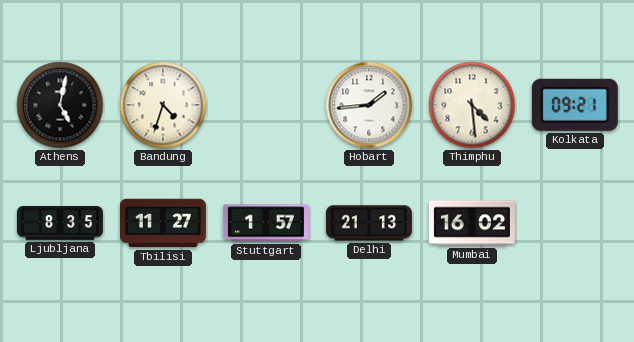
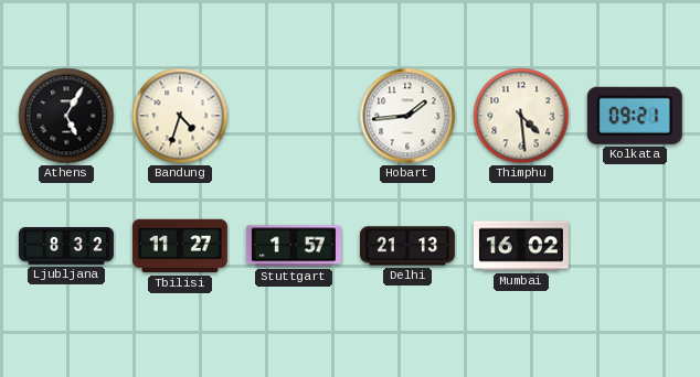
Athens: 5:02 -> 5:05 (66, 116)
Ljubljana: 8:35 -> 8:32 (66, 247)
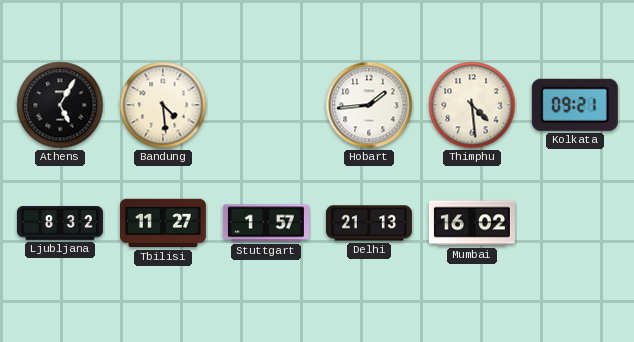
Bandung: 4:33 -> 4:29 (163, 105)
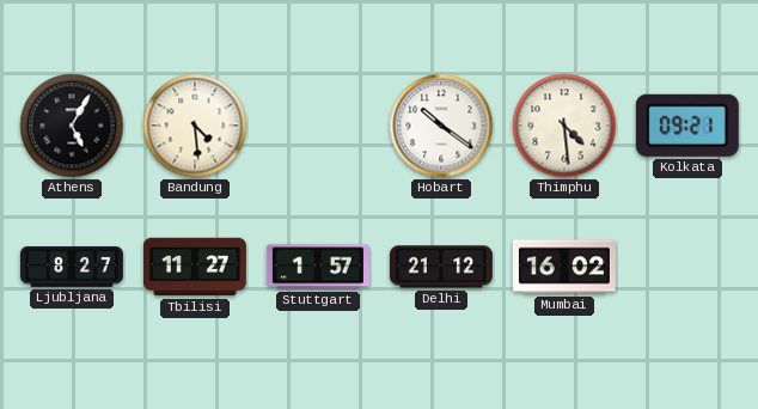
Hobart: 1:44 -> 10:21 (441, 126)
Ljubljana: 8:32 -> 8:27 (72, 268)
Delhi: 21:13 -> 21:12 (441, 267)
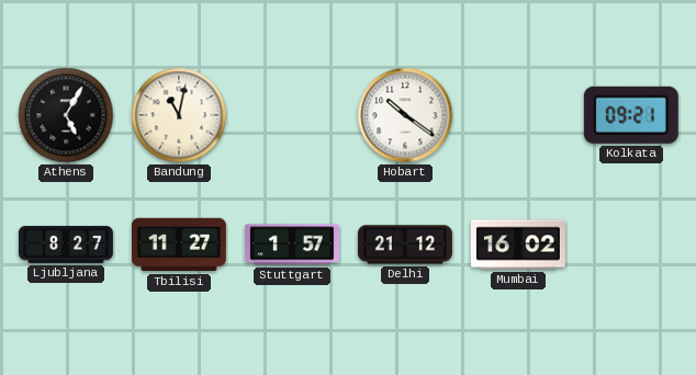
Bandung: 4:29 -> 11:02 (179, 115)
Thimphu: 4:29 -> none (564, 126)
